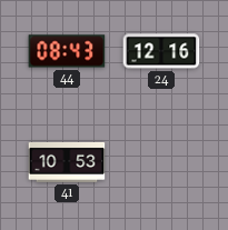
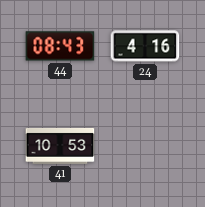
24: 12:16 -> 4:16 (145, 46)
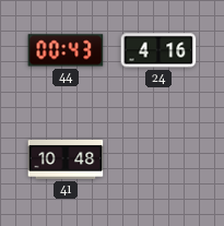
44: 08:43 -> 00:43 (66, 50)
41: 10:53 -> 10:48 (66, 159)
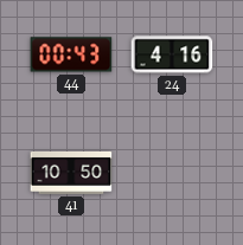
41: 10:48 -> 10:50 (71, 173)
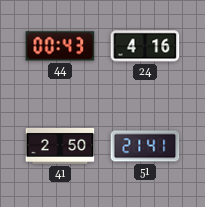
41: 10:50 -> 2:50 (60, 146)
51: none -> 21:41 (145, 146)
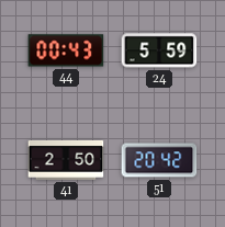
24: 4:16 -> 5:59 (159, 50)
51: 21:41 -> 20:42 (159, 160)
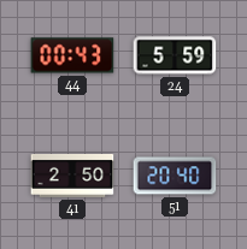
51: 20:42 -> 20:40 (175, 176)
